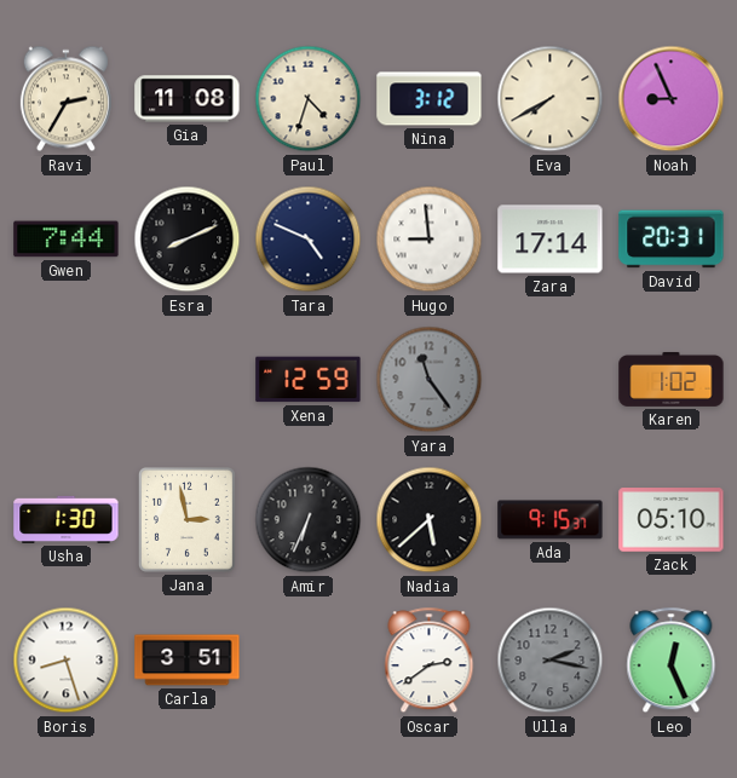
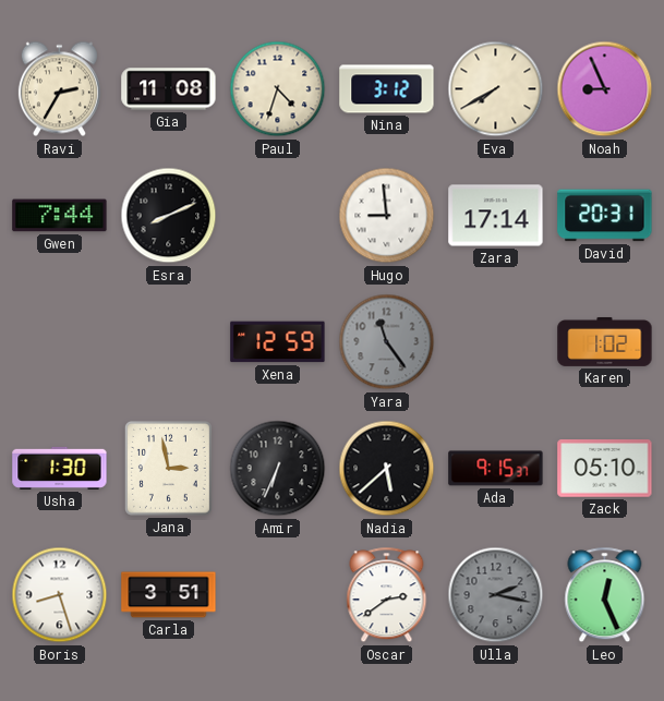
Tara: 4:49 -> none (309, 240)
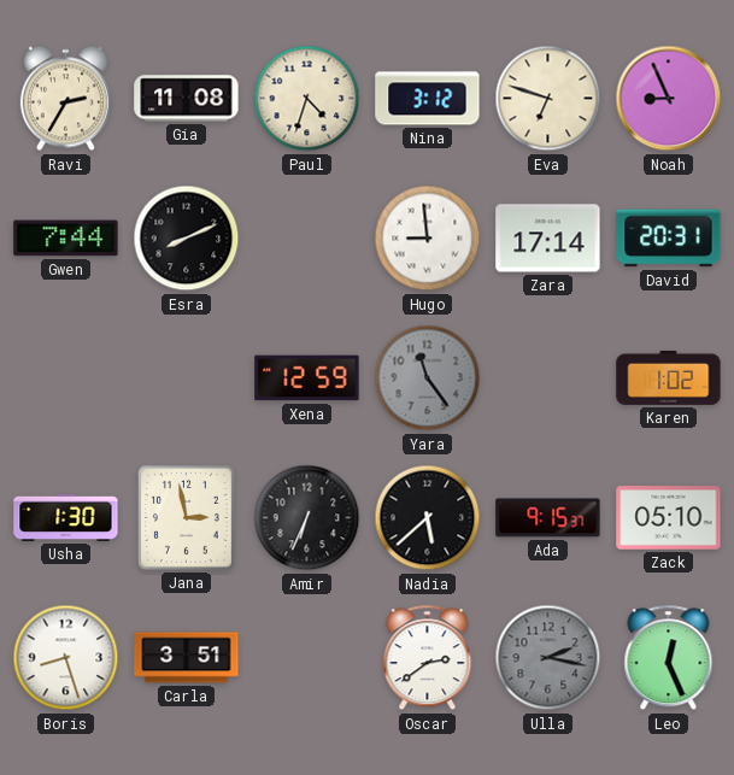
Eva: 7:40 -> 6:48 (548, 99)
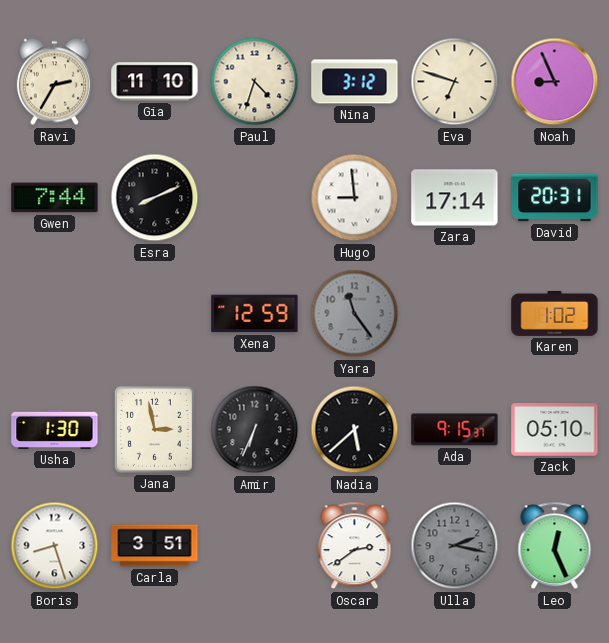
Gia: 11:08 -> 11:10 (155, 82)
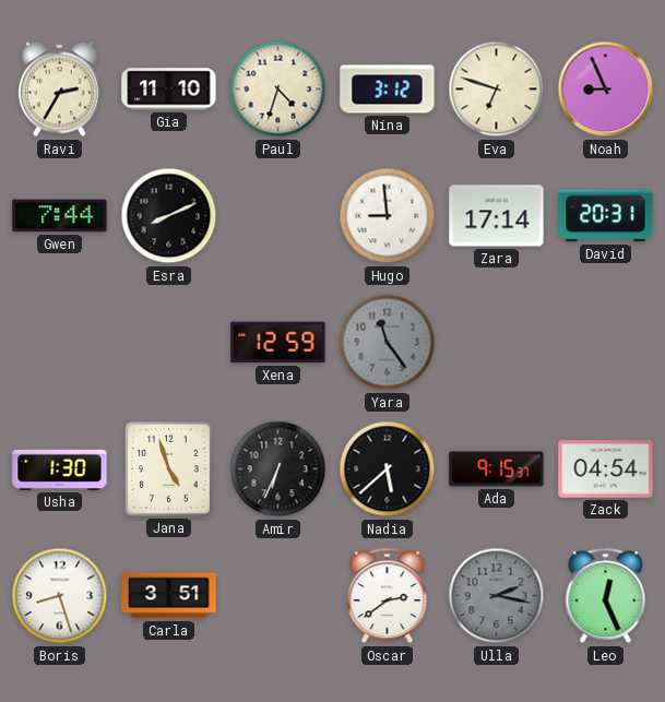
Karen: 1:02 -> none (555, 313)
Jana: 2:58 -> 4:57 (168, 468)
Zack: 05:10 -> 04:54 (606, 469)
